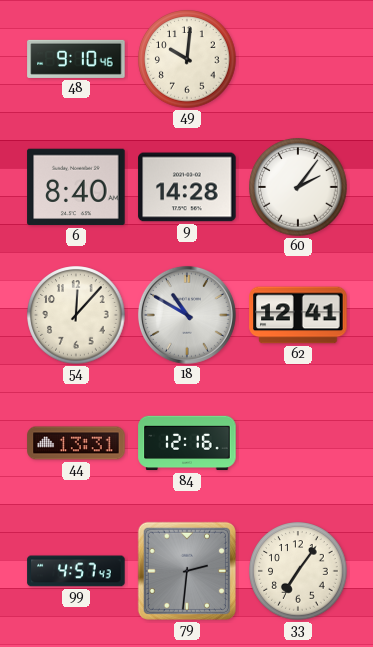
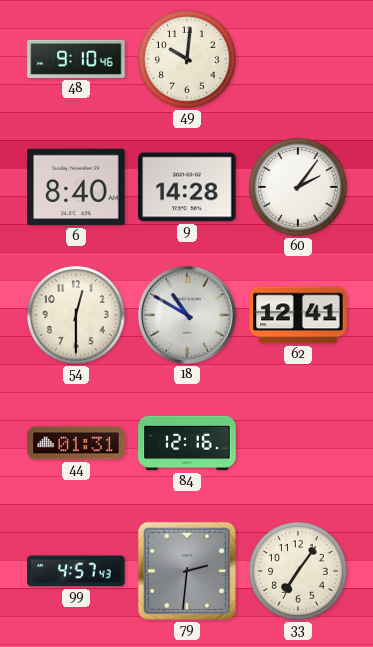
54: 12:07 -> 12:30 (76, 315)
44: 13:31 -> 01:31 (76, 443)
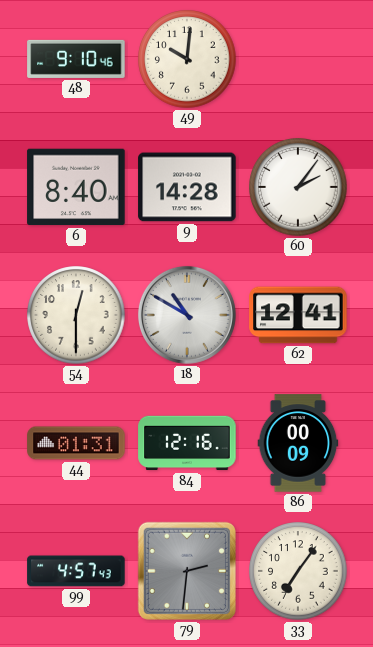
86: none -> 00:09 (298, 443)
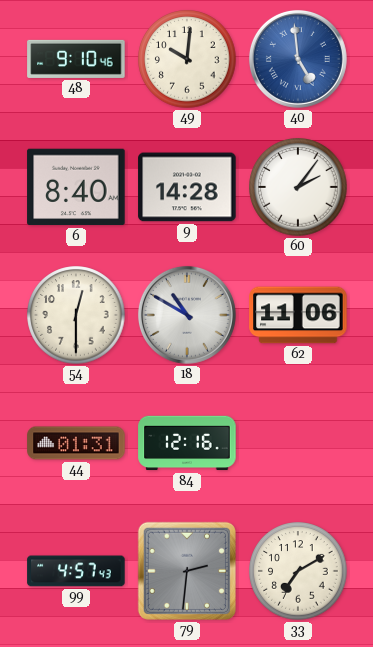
40: none -> 4:59 (298, 59)
62: 12:41 -> 11:06 (298, 315)
86: 00:09 -> none (298, 443)
33: 7:06 -> 7:10 (298, 571)
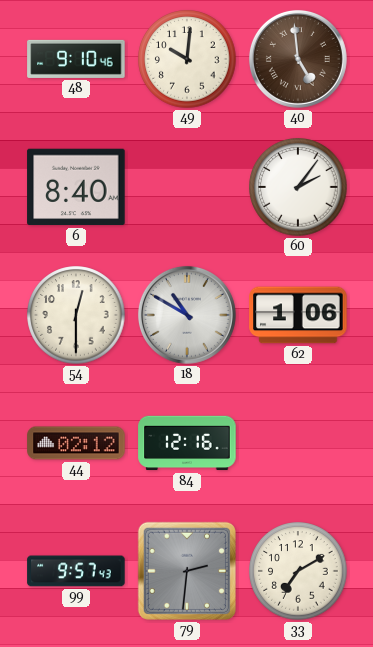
40 dial: blue -> brown (298, 59)
9: 14:28 -> none (187, 187)
62: 11:06 -> 1:06 (298, 315)
44: 01:31 -> 02:12 (76, 443)
99: 4:57 -> 9:57 (76, 571)
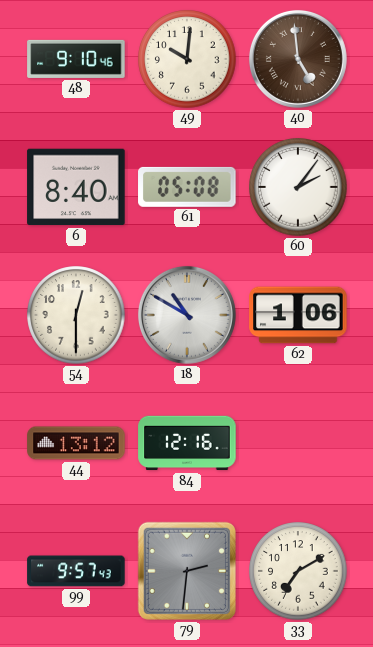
61: none -> 05:08 (187, 187)
44: 02:12 -> 13:12 (76, 443)
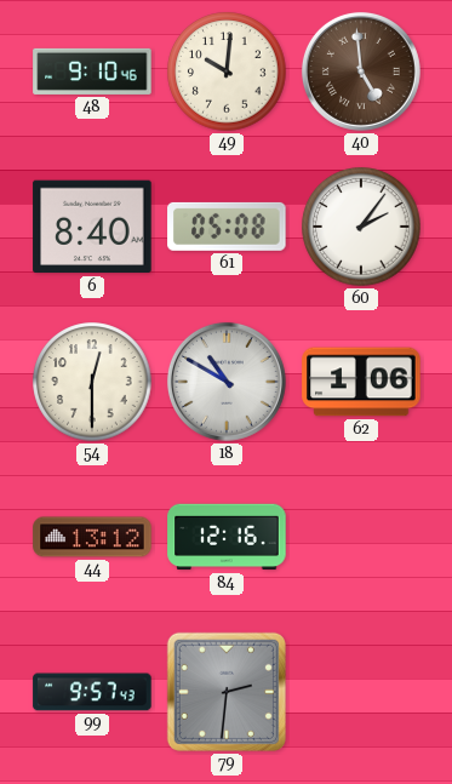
33: 7:10 -> none (298, 571)
